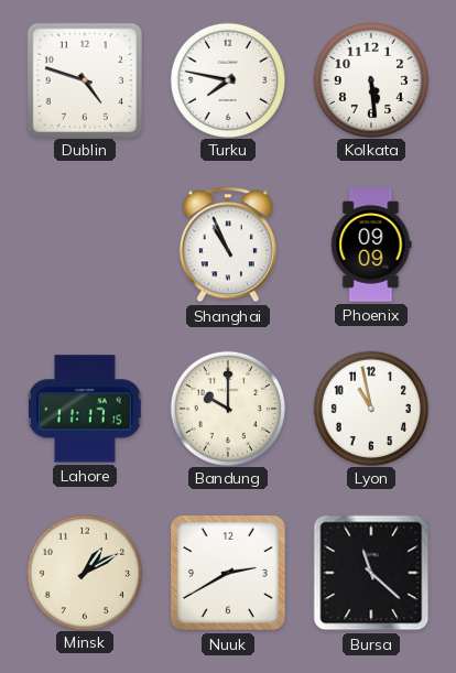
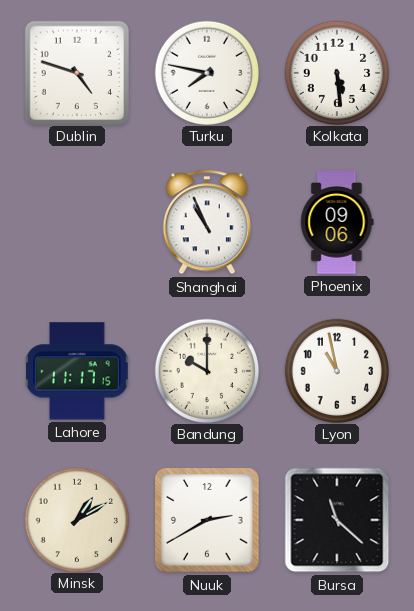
Phoenix: 09:09 -> 09:06 (337, 223)
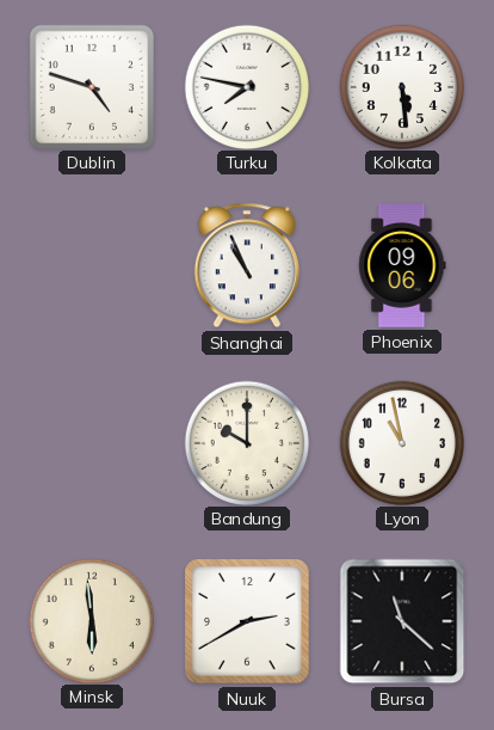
Lahore: 11:17 -> none (78, 371)
Minsk: 1:10 -> 5:59 (91, 620)
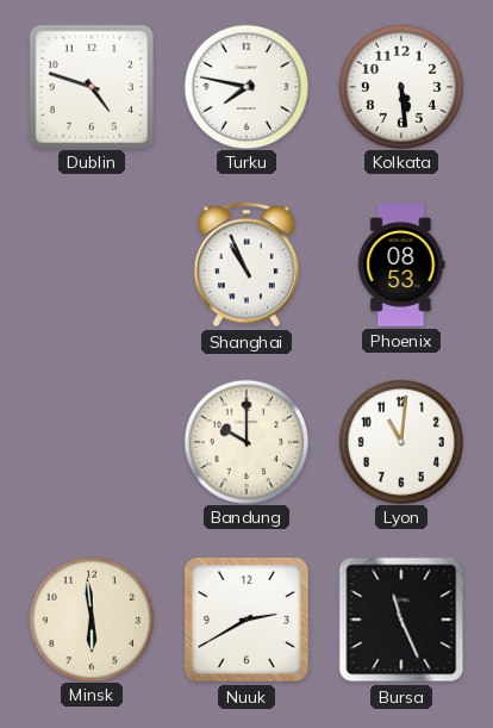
Phoenix: 09:06 -> 08:53 (401, 266)
Lyon: 10:58 -> 11:01 (400, 441)
Bursa: 11:22 -> 11:26 (401, 620)
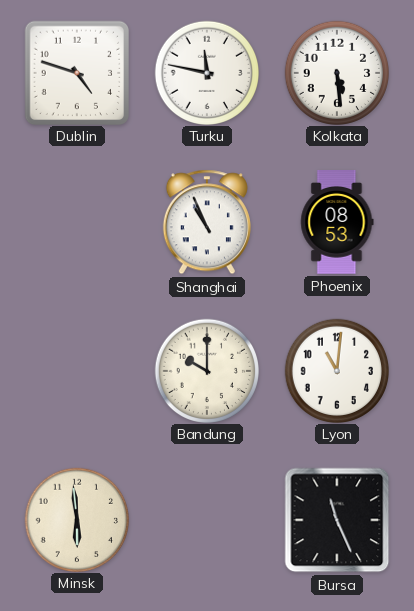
Turku: 7:47 -> 11:47 (206, 72)
Nuuk: 2:40 -> none (248, 621)
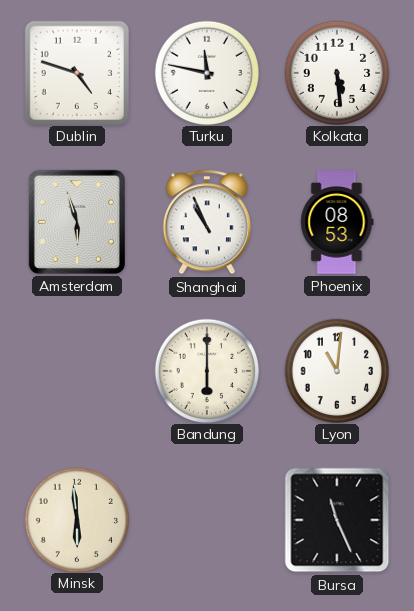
Amsterdam: none -> 5:57 (77, 222)
Bandung: 10:00 -> 6:00 (206, 370)
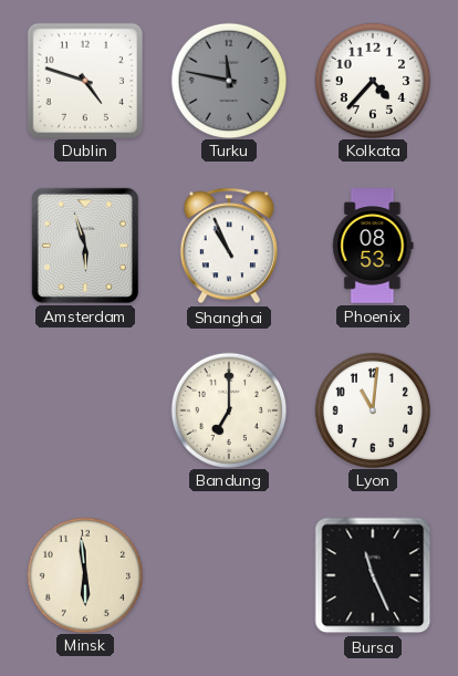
Turku dial: white -> grey (228, 80)
Kolkata: 5:29 -> 4:37 (372, 80)
Bandung: 6:00 -> 7:00 (228, 409)
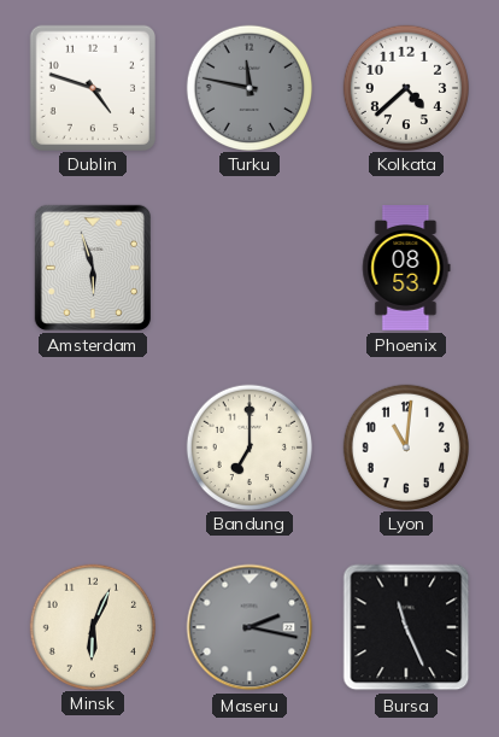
Kolkata: 4:37 -> 4:38 (405, 87)
Shanghai: 10:56 -> none (229, 246)
Minsk: 5:59 -> 6:04 (92, 626)
Maseru: none -> 2:17 (249, 627)
